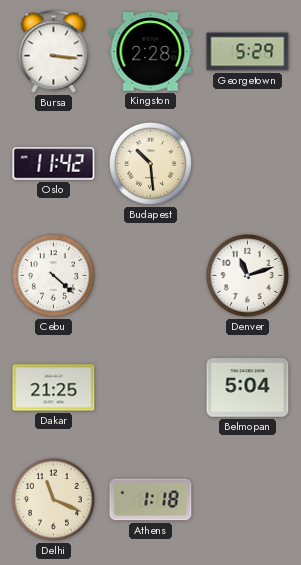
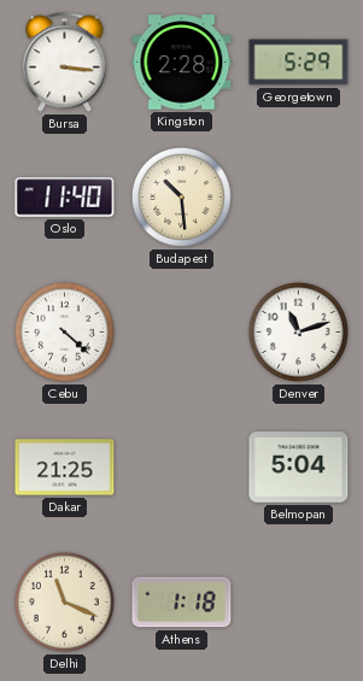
Oslo: 11:42 -> 11:40 (65, 198)
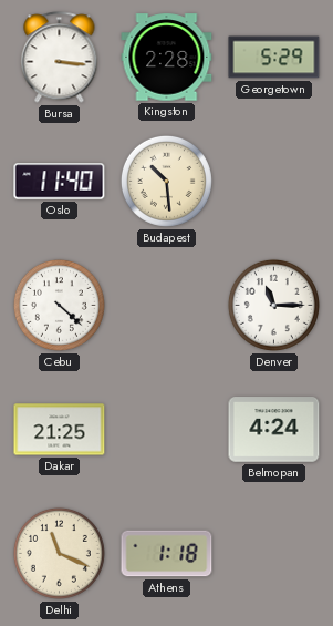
Denver: 11:12 -> 11:15 (273, 305)
Belmopan: 5:04 -> 4:24 (274, 430)
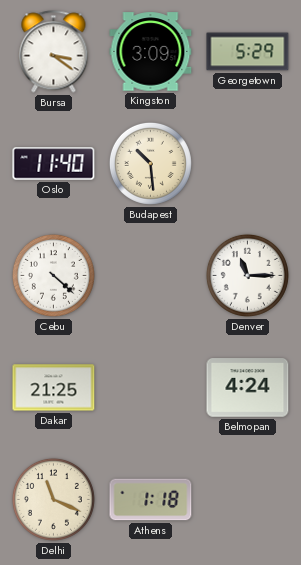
Bursa: 3:16 -> 3:21 (54, 52)
Kingston: 2:28 -> 3:09 (151, 52)
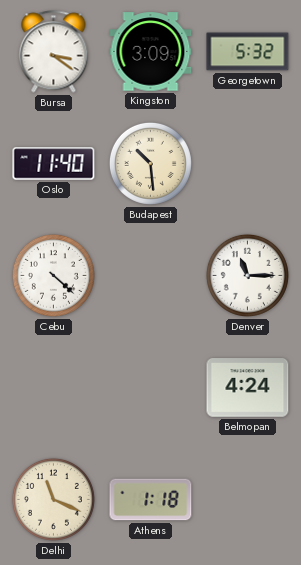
Georgetown: 5:29 -> 5:32 (248, 52)
Dakar: 21:25 -> none (54, 388)
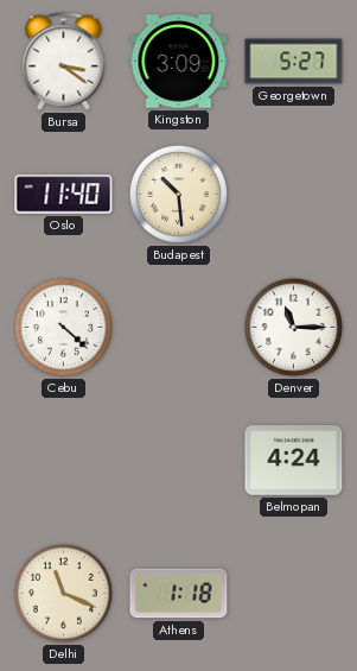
Georgetown: 5:32 -> 5:27 (294, 62)
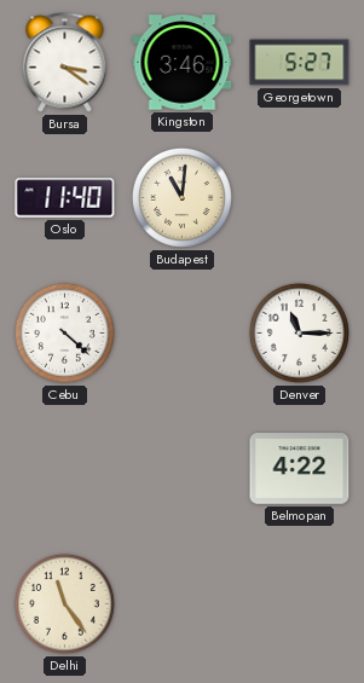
Kingston: 3:09 -> 3:46 (183, 63)
Budapest: 10:29 -> 11:01 (181, 197)
Belmopan: 4:24 -> 4:22 (300, 469)
Delhi: 11:19 -> 11:24 (64, 603)
Athens: 1:18 -> none (179, 594)
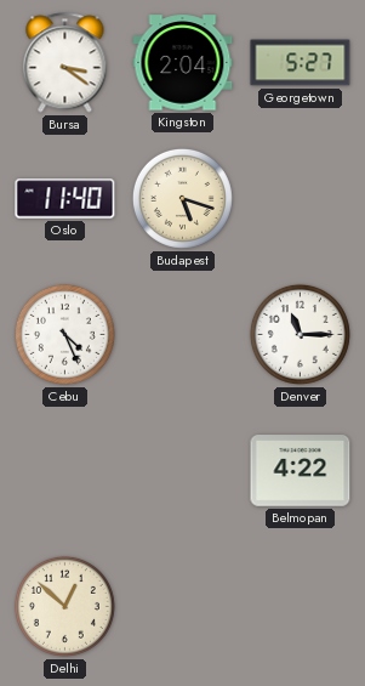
Kingston: 3:46 -> 2:04 (183, 63)
Budapest: 11:01 -> 5:18 (182, 198)
Cebu: 4:22 -> 4:26 (64, 334)
Delhi: 11:24 -> 12:52 (64, 606)
